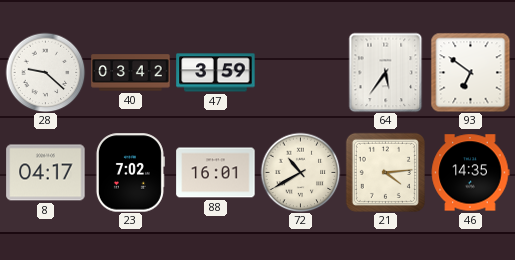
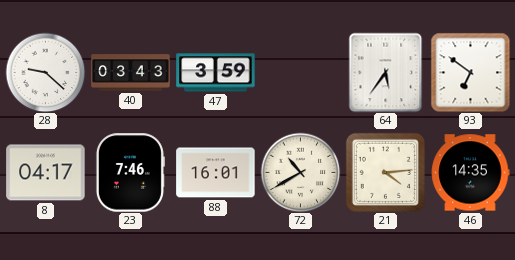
40: 03:42 -> 03:43 (131, 73)
23: 7:02 -> 7:46 (130, 173)
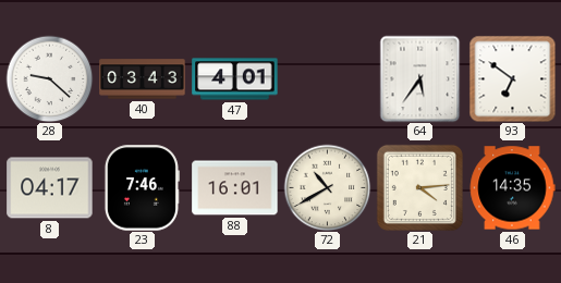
47: 3:59 -> 4:01 (235, 79)
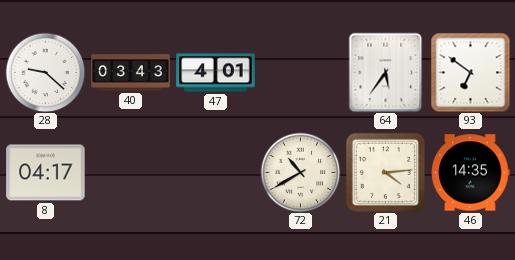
23: 7:46 -> none (142, 188)
88: 16:01 -> none (235, 188)
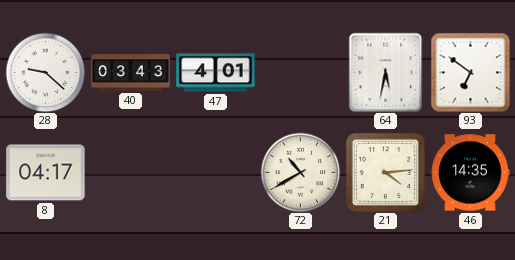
64: 5:36 -> 5:32 (386, 72)
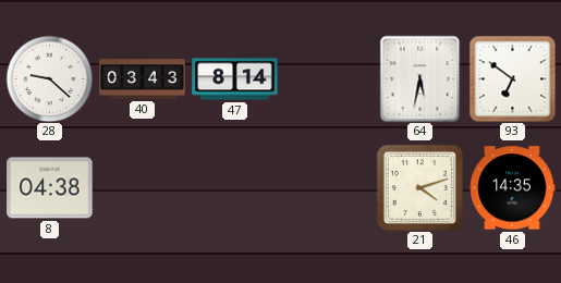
47: 4:01 -> 8:14 (235, 79)
8: 04:17 -> 04:38 (50, 188)
72: 10:40 -> none (300, 172)
21: 4:14 -> 4:12 (419, 187)
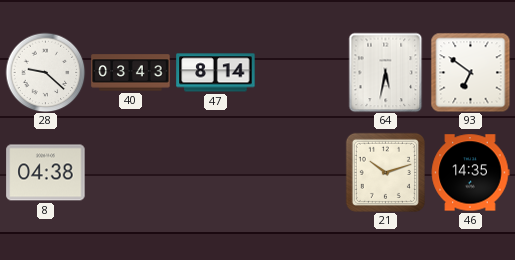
21: 4:12 -> 10:12 (385, 172)
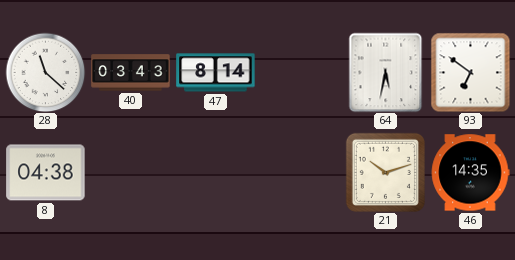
28: 9:22 -> 11:22 (45, 72)
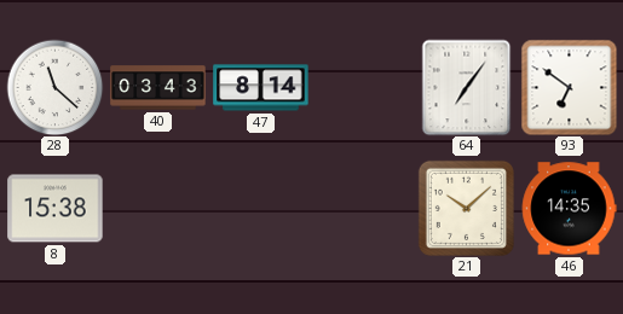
64: 5:32 -> 7:06 (467, 87)
8: 04:38 -> 15:38 (56, 209)
21: 10:12 -> 10:08 (466, 208)
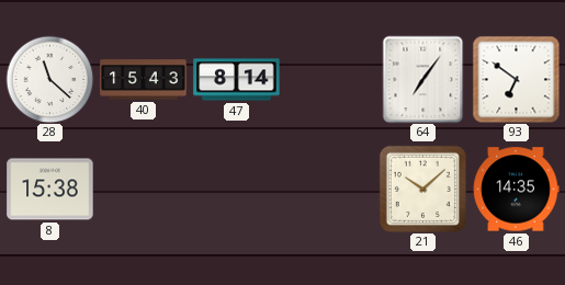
40: 03:43 -> 15:43 (144, 80)
